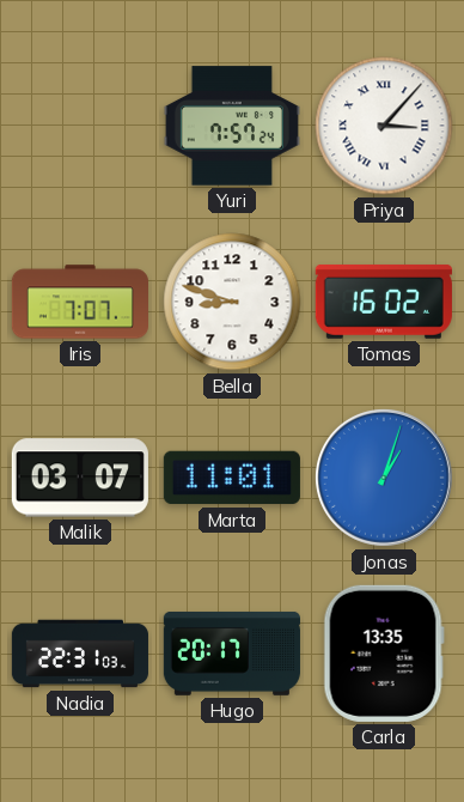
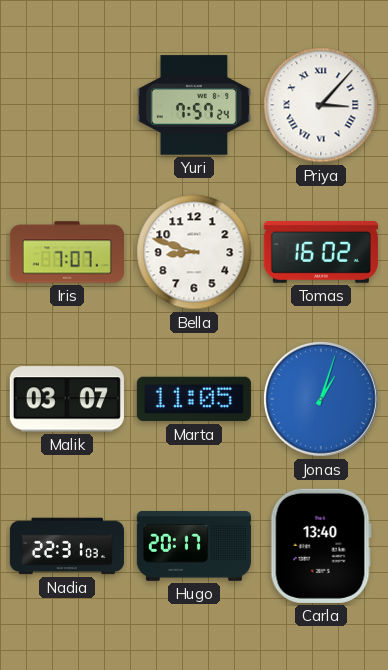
Marta: 11:01 -> 11:05 (194, 399)
Carla: 13:35 -> 13:40 (321, 546)
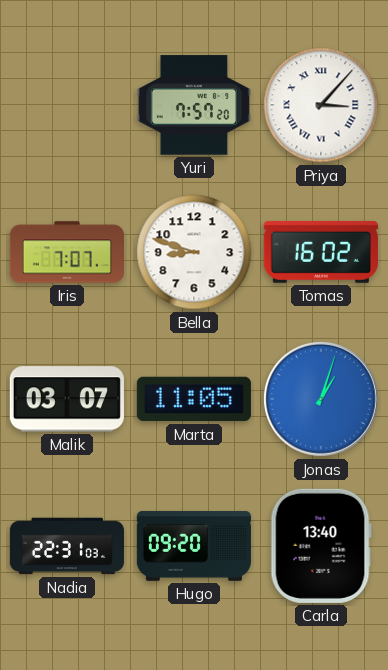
Yuri: 7:57:24 -> 7:57:20 (194, 105)
Hugo: 20:17 -> 09:20 (194, 546)
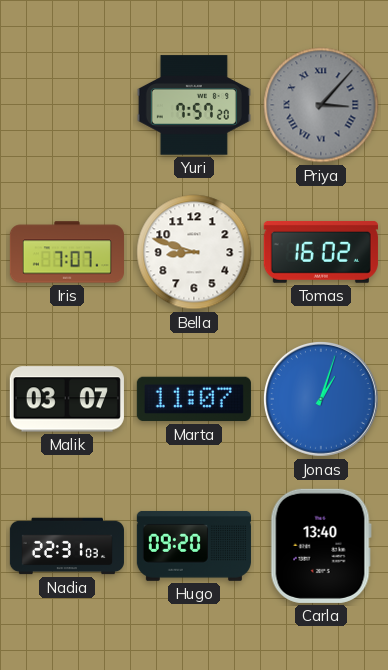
Priya dial: white -> grey (321, 105)
Marta: 11:05 -> 11:07 (194, 399)
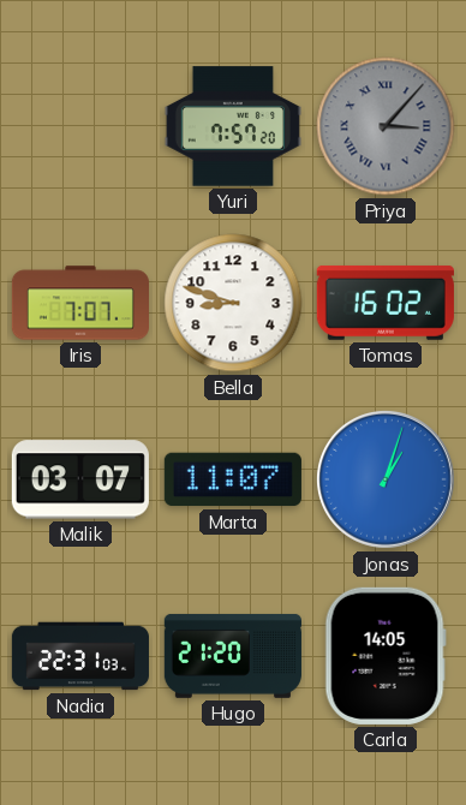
Hugo: 09:20 -> 21:20 (233, 656)
Carla: 13:40 -> 14:05 (386, 656)
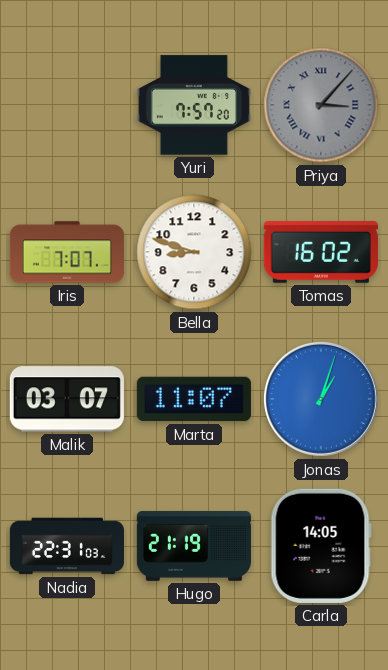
Hugo: 21:20 -> 21:19 (194, 546)
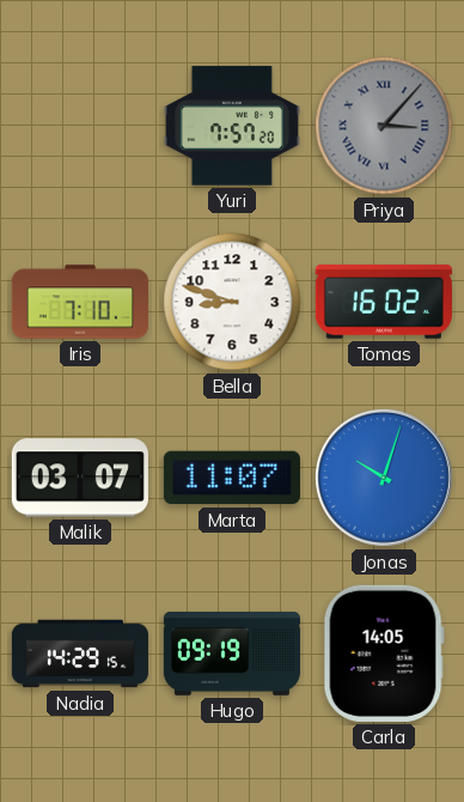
Iris: 7:07 -> 7:10 (79, 302)
Jonas: 1:03 -> 10:03 (384, 478)
Nadia: 22:31 -> 14:29 (80, 654)
Hugo: 21:19 -> 09:19 (232, 654)
